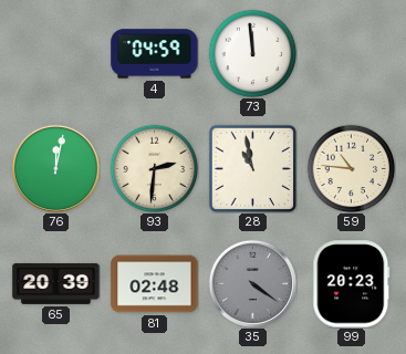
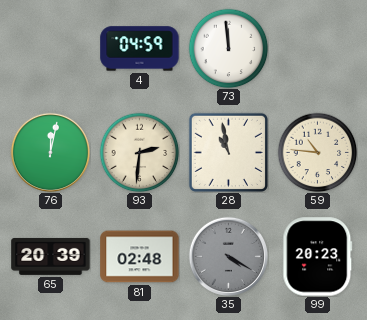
35: 4:21 -> 4:20 (228, 256)
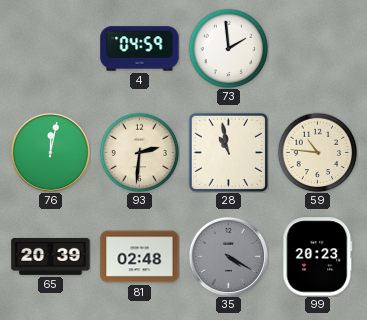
73: 11:59 -> 1:59 (228, 48)
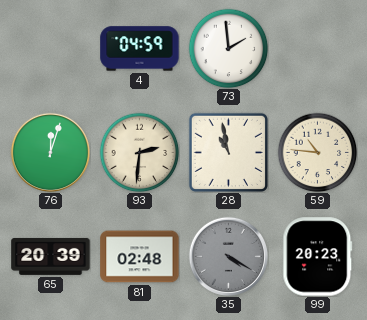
76: 12:02 -> 12:03 (50, 152)
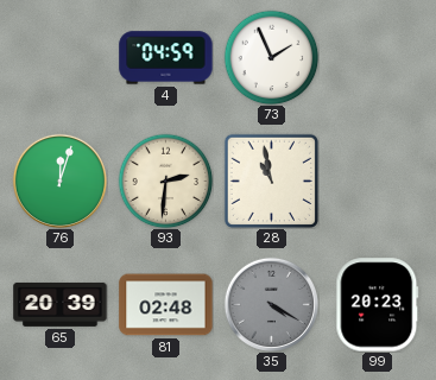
73: 1:59 -> 1:56 (271, 57)
59: 10:46 -> none (317, 152)
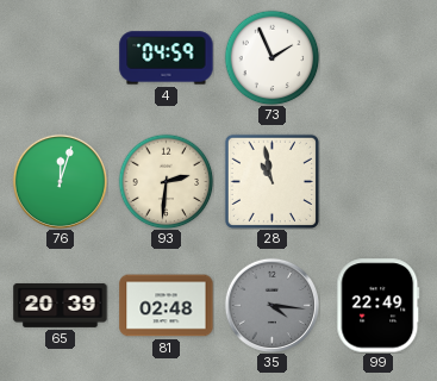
35: 4:20 -> 4:16 (271, 305)
99: 20:23 -> 22:49 (379, 306)
